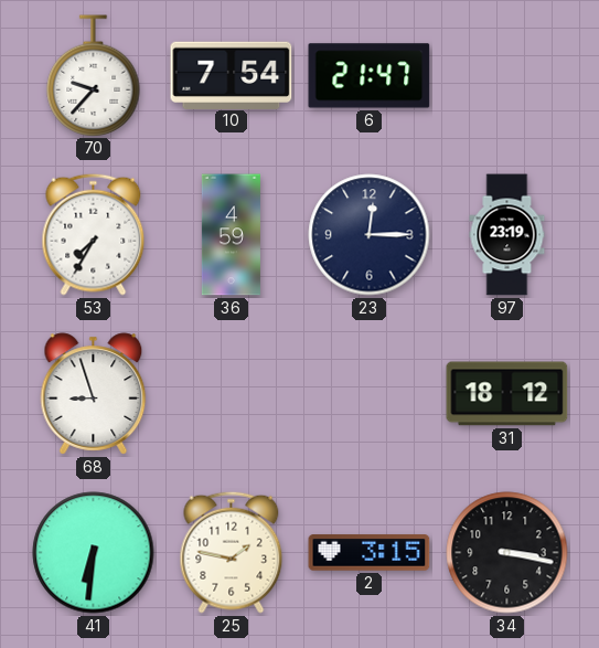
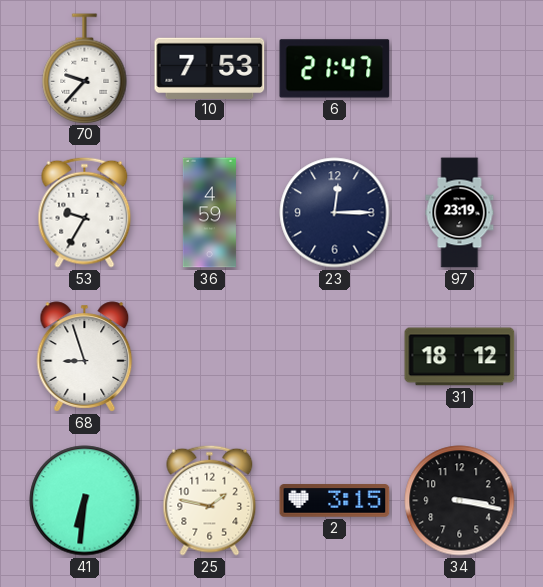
10: 7:54 -> 7:53 (210, 68)
53: 7:35 -> 9:35 (85, 212)
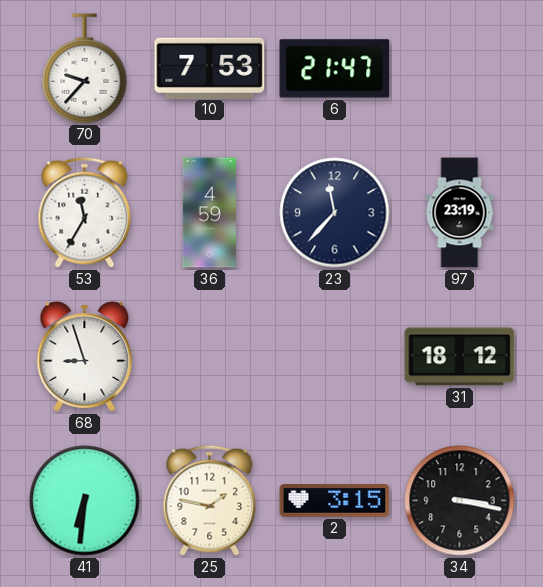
53: 9:35 -> 11:35 (85, 212)
23: 12:15 -> 11:37 (335, 213)
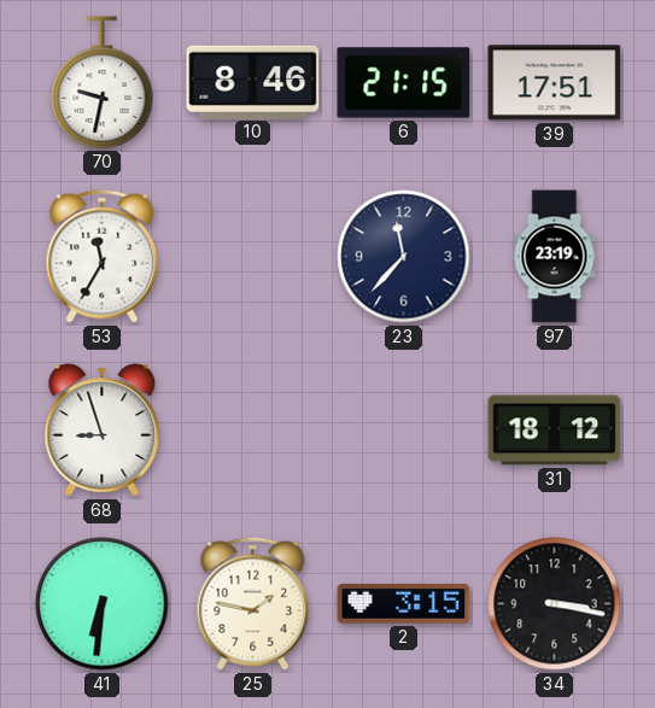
70: 9:37 -> 9:32 (103, 82)
10: 7:53 -> 8:46 (253, 82)
6: 21:47 -> 21:15 (404, 83)
39: none -> 17:51 (555, 83)
36: 4:59 -> none (209, 213)
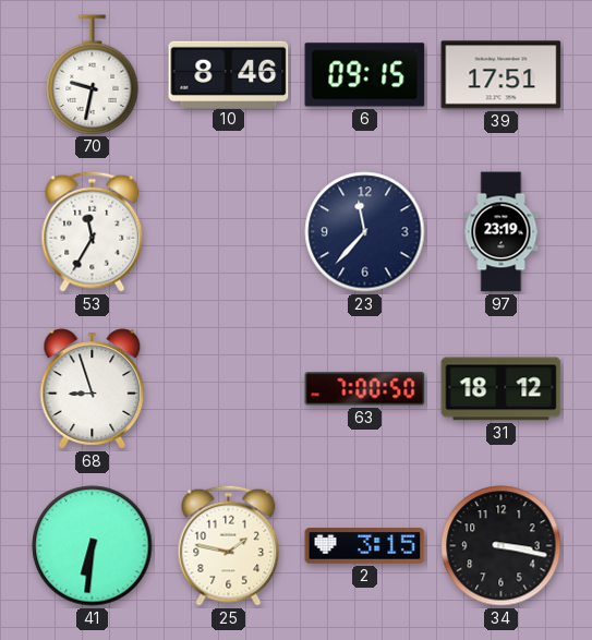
6: 21:15 -> 09:15 (365, 75)
63: none -> 7:00 (365, 389)
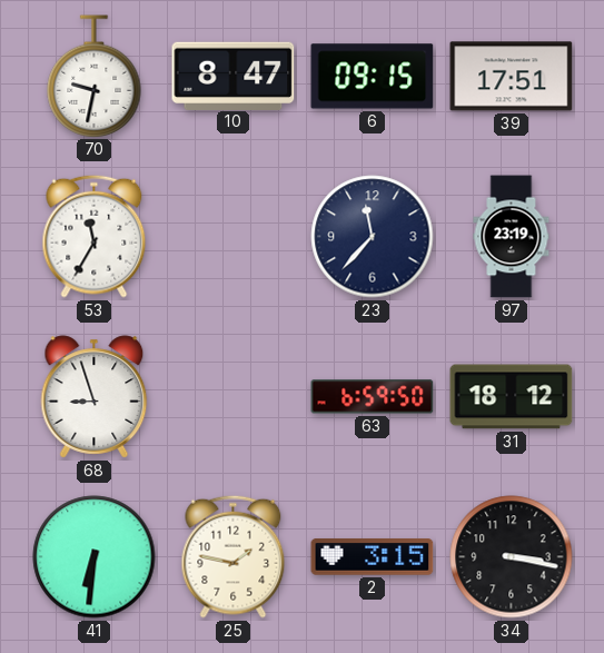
10: 8:46 -> 8:47 (234, 76)
63: 7:00 -> 6:59 (373, 397)
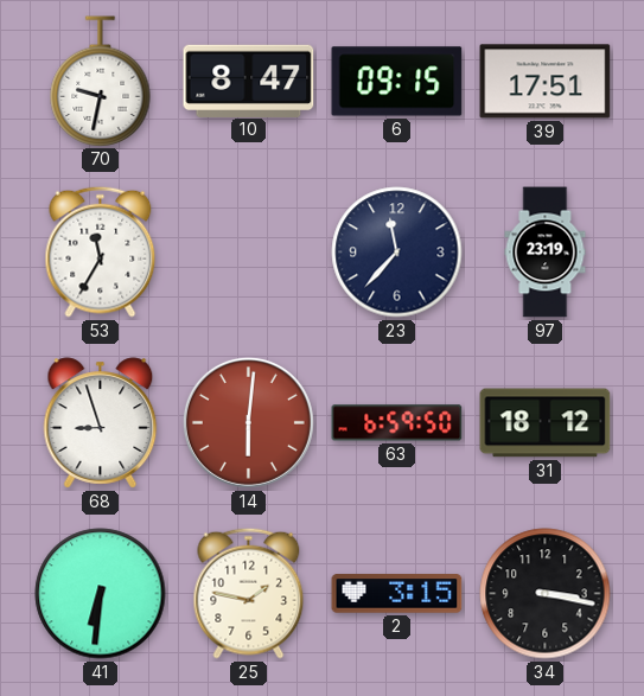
14: none -> 6:01 (248, 422)
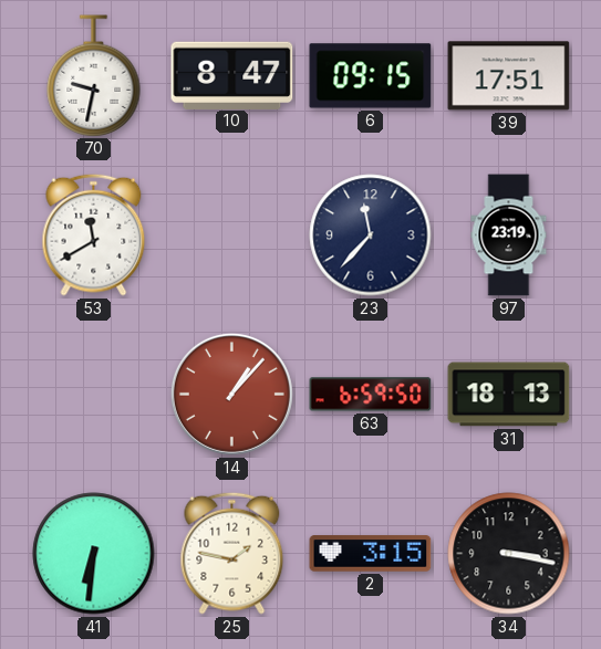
53: 11:35 -> 11:40 (94, 234)
68: 8:57 -> none (101, 423)
14: 6:01 -> 1:07 (231, 394)
31: 18:12 -> 18:13 (509, 395)
